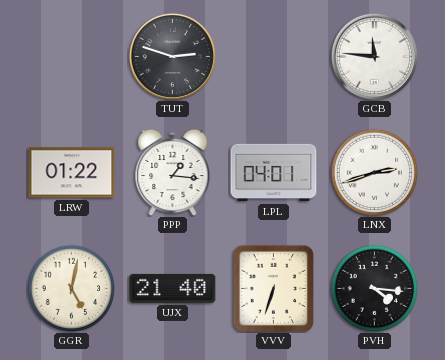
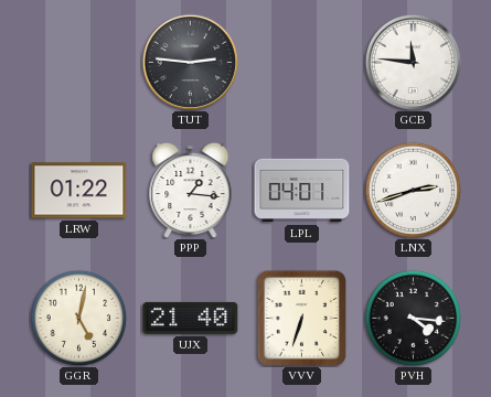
TUT: 2:48 -> 2:46 (190, 62)
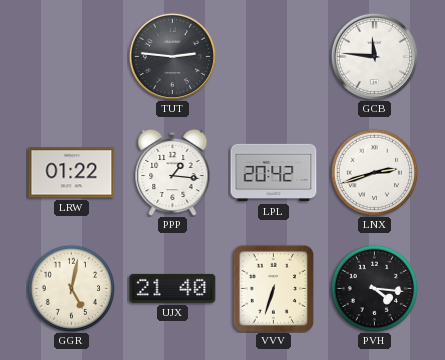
LPL: 04:01 -> 20:42 (274, 173)
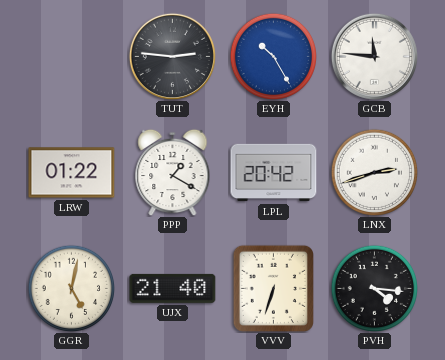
EYH: none -> 10:25 (273, 56)
PPP: 1:16 -> 1:20 (173, 172)
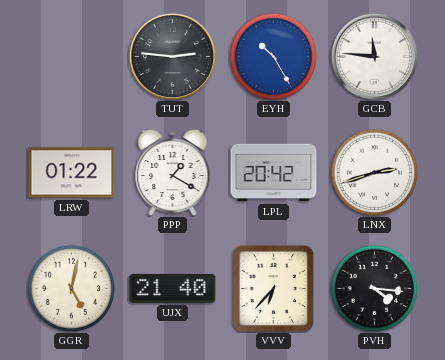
VVV: 6:33 -> 6:37 (273, 288)
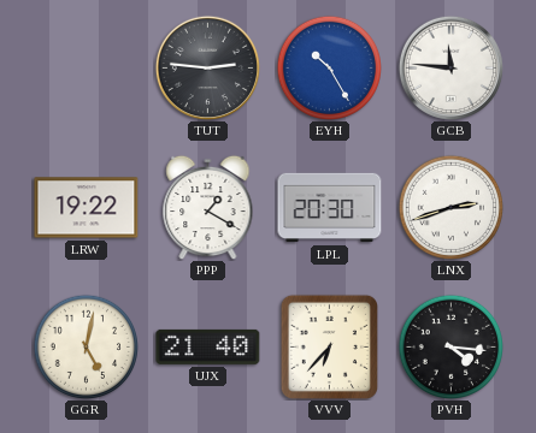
LRW: 01:22 -> 19:22 (87, 208)
LPL: 20:42 -> 20:30 (330, 208)
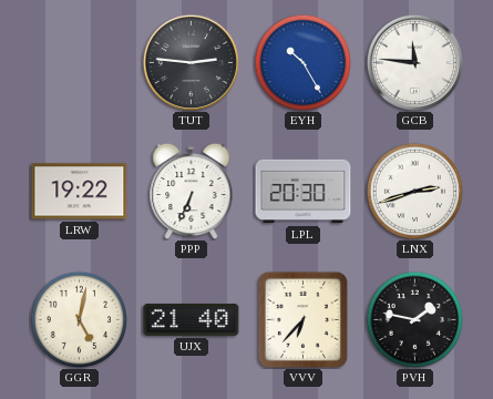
PPP: 1:20 -> 6:34 (192, 191)
PVH: 4:16 -> 1:47 (414, 319)
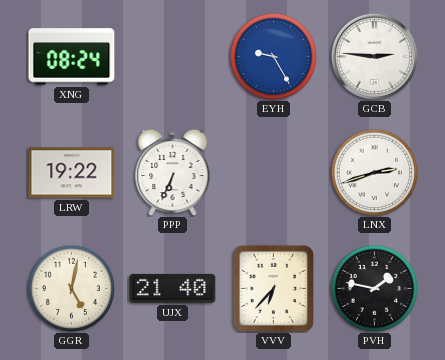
XNG: none -> 08:24 (72, 57)
TUT: 2:46 -> none (191, 62)
EYH: 10:25 -> 9:25 (273, 56)
GCB: 11:46 -> 2:46 (374, 56)
LPL: 20:30 -> none (304, 192)
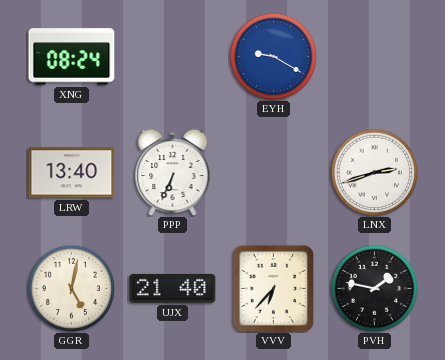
EYH: 9:25 -> 9:20 (273, 56)
GCB: 2:46 -> none (374, 56)
LRW: 19:22 -> 13:40 (72, 173)
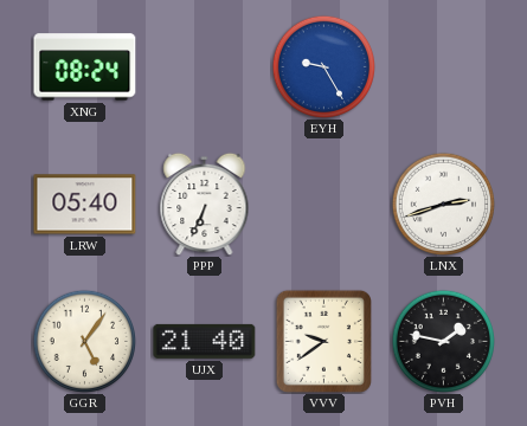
EYH: 9:20 -> 9:25 (323, 66)
LRW: 13:40 -> 05:40 (85, 205)
GGR: 5:02 -> 5:06 (84, 341)
VVV: 6:37 -> 9:39 (323, 341)
